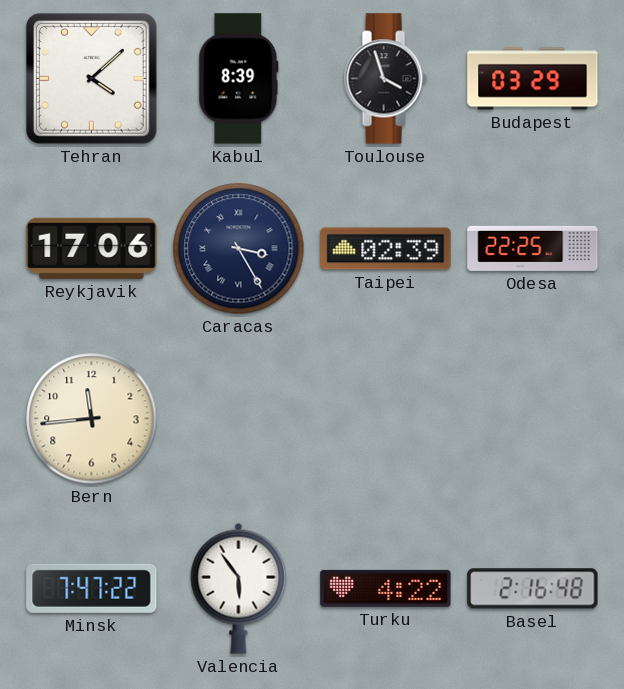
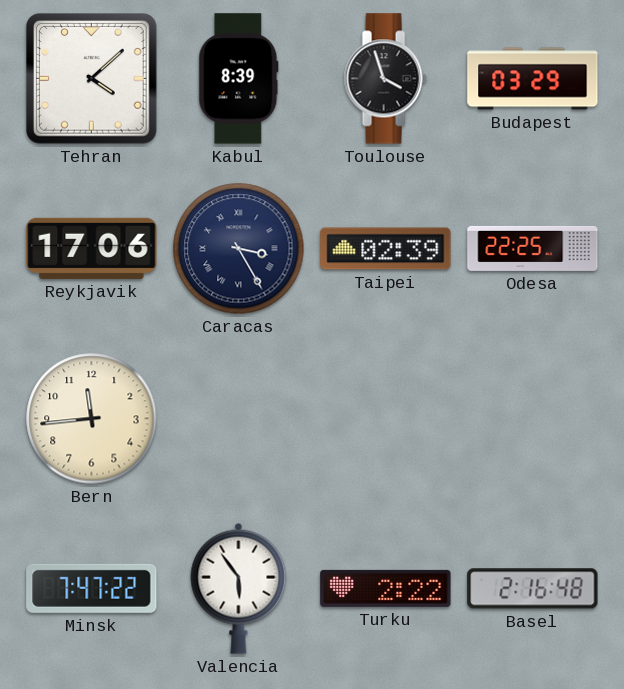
Turku: 4:22 -> 2:22 (386, 588)
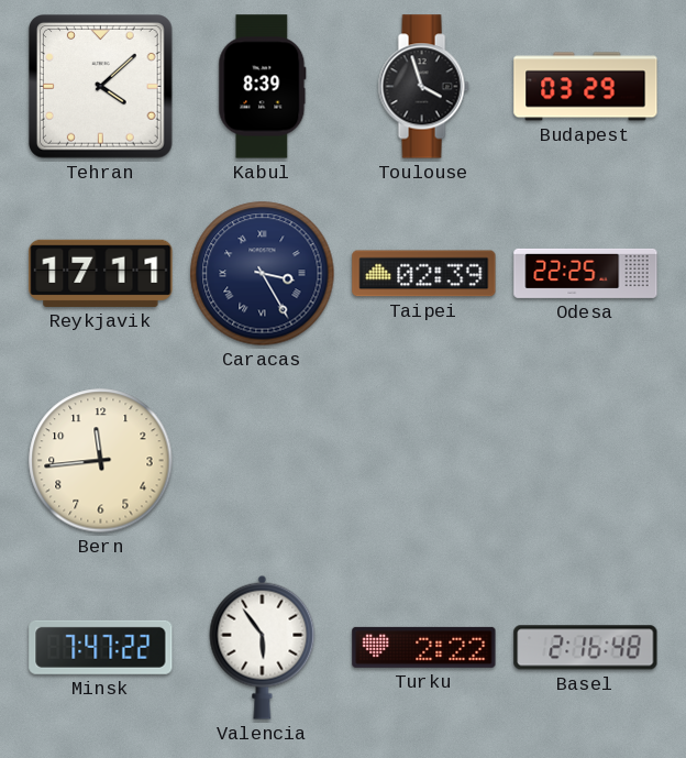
Reykjavik: 17:06 -> 17:11 (101, 273)
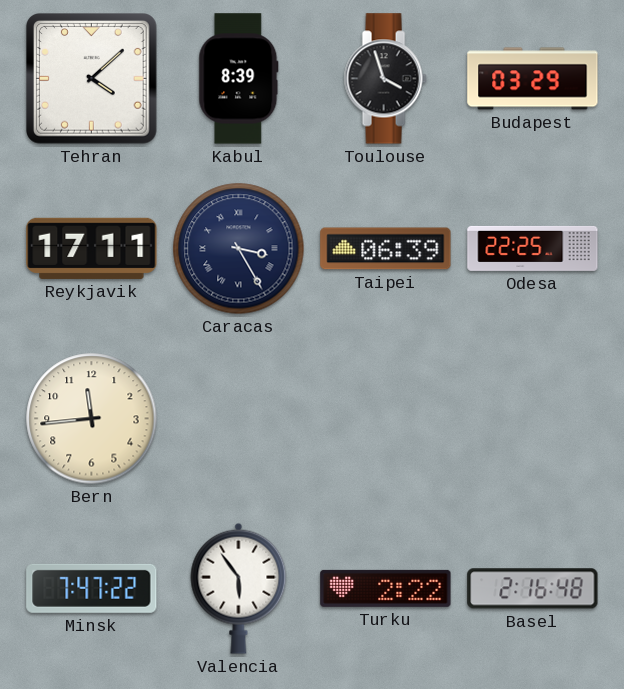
Taipei: 02:39 -> 06:39 (386, 249)
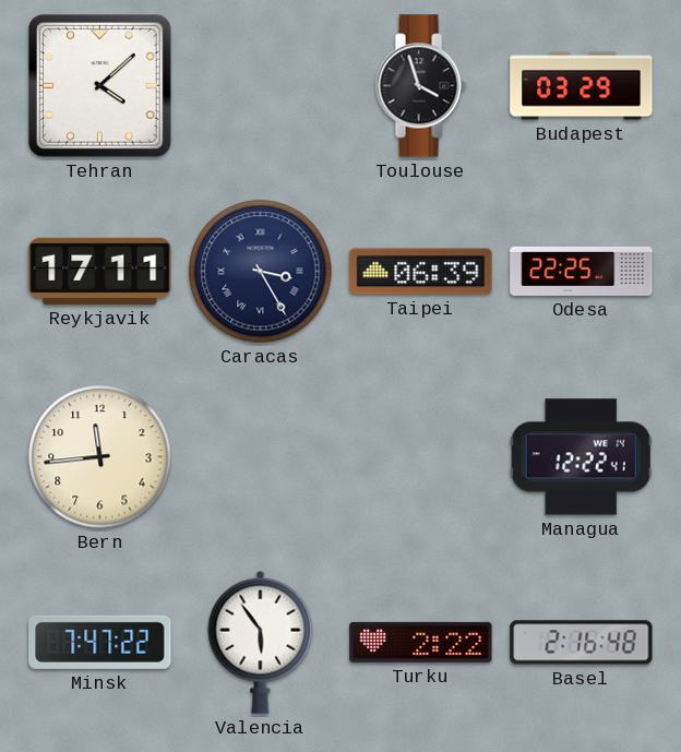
Kabul: 8:39 -> none (239, 79)
Managua: none -> 12:22 (581, 457)
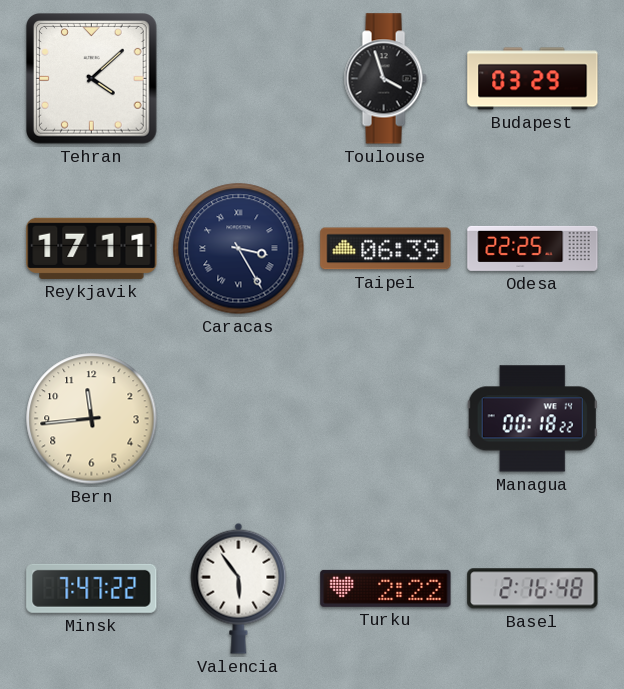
Managua: 12:22 -> 00:18 (532, 419)
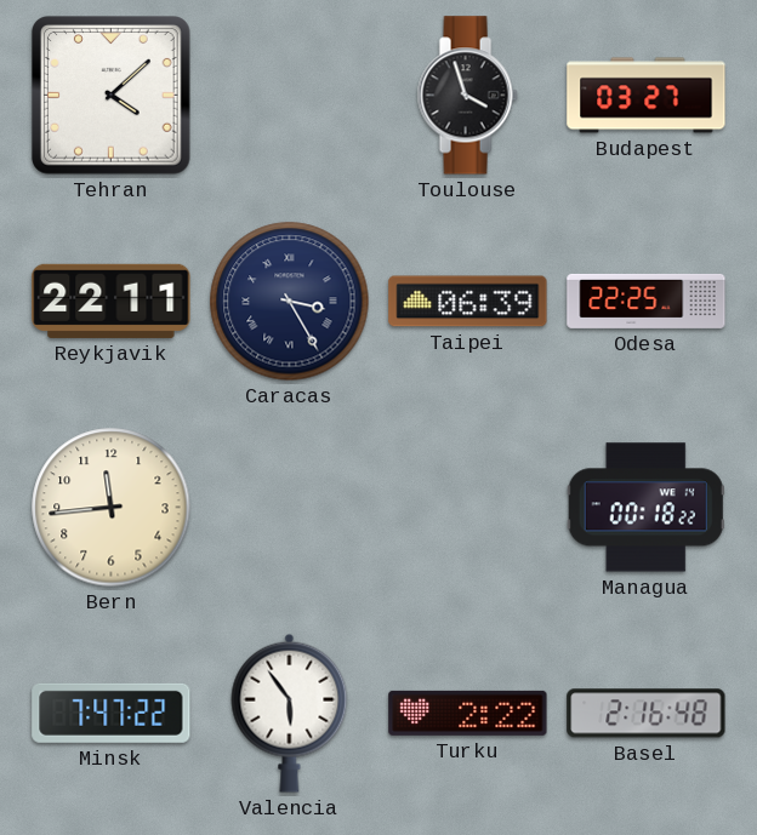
Budapest: 03:29 -> 03:27 (647, 96)
Reykjavik: 17:11 -> 22:11 (112, 301)
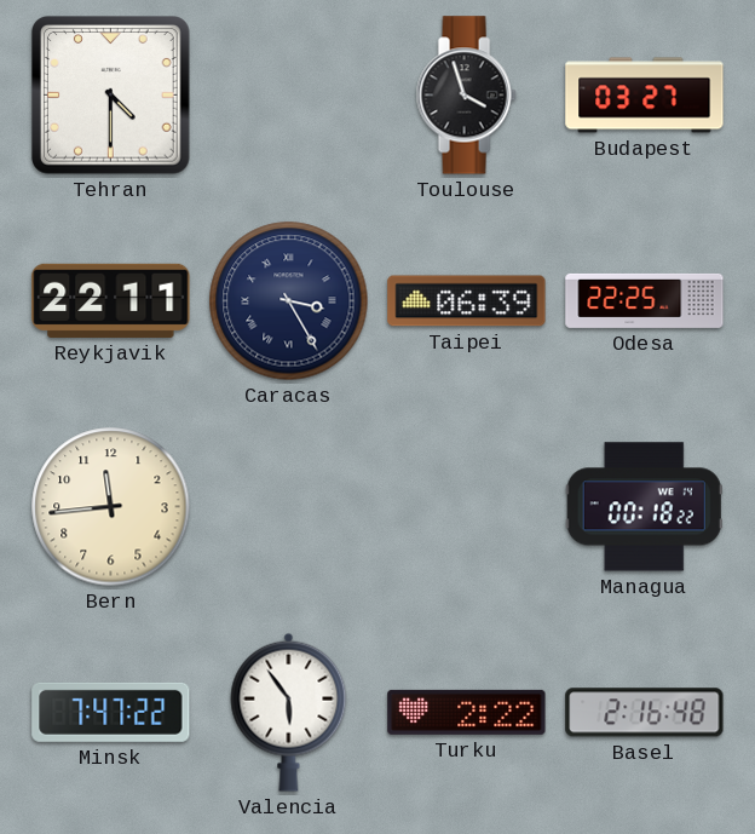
Tehran: 4:08 -> 4:30 (111, 96)
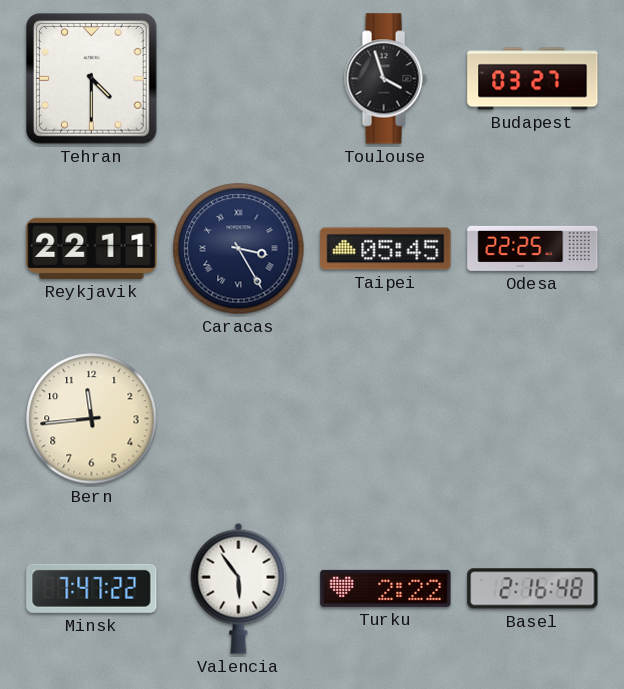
Taipei: 06:39 -> 05:45 (386, 249)
Managua: 00:18 -> none (644, 507)
